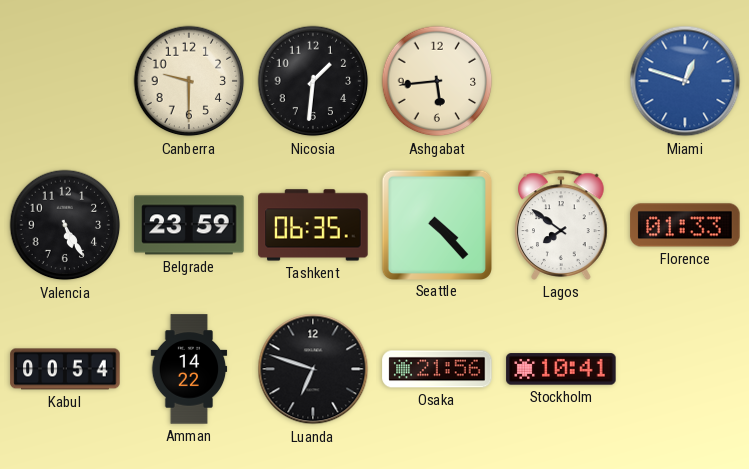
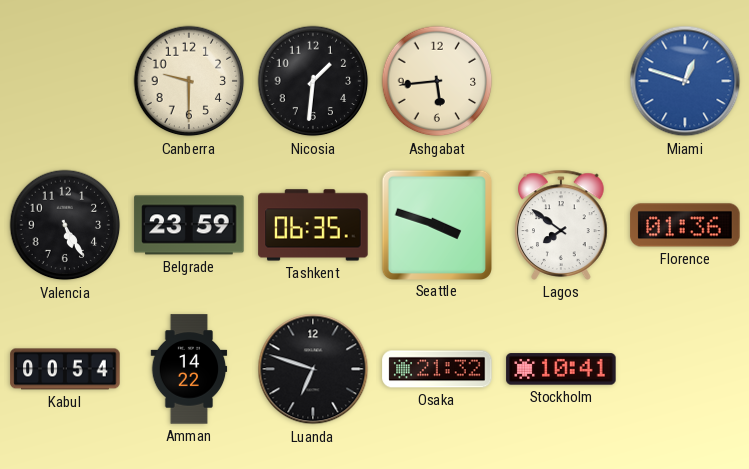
Seattle: 4:23 -> 3:48 (436, 224)
Florence: 01:33 -> 01:36 (685, 225)
Osaka: 21:56 -> 21:32 (437, 369)
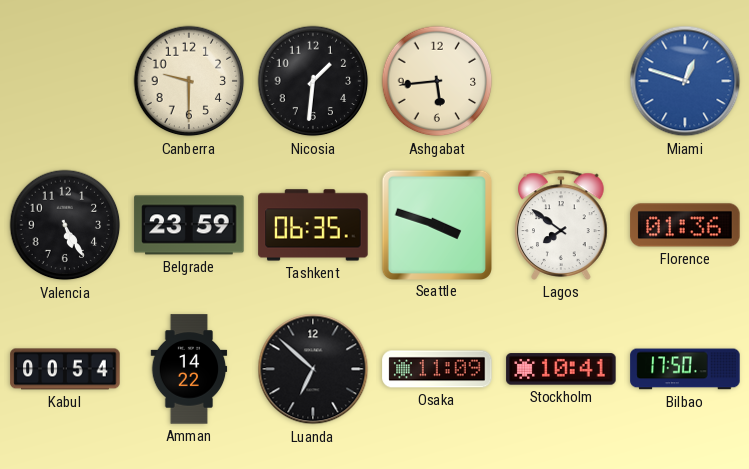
Luanda: 6:48 -> 6:52 (313, 369)
Osaka: 21:32 -> 11:09 (437, 369)
Bilbao: none -> 17:50 (685, 369)
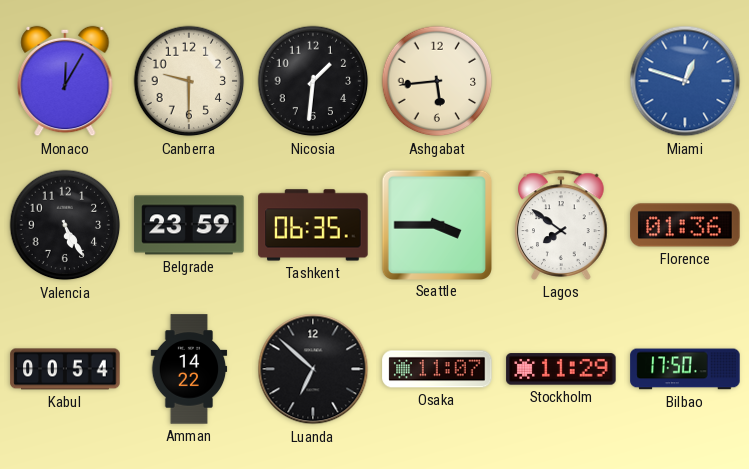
Monaco: none -> 12:05 (65, 81)
Seattle: 3:48 -> 3:45 (436, 224)
Osaka: 11:09 -> 11:07 (437, 369)
Stockholm: 10:41 -> 11:29 (561, 369)
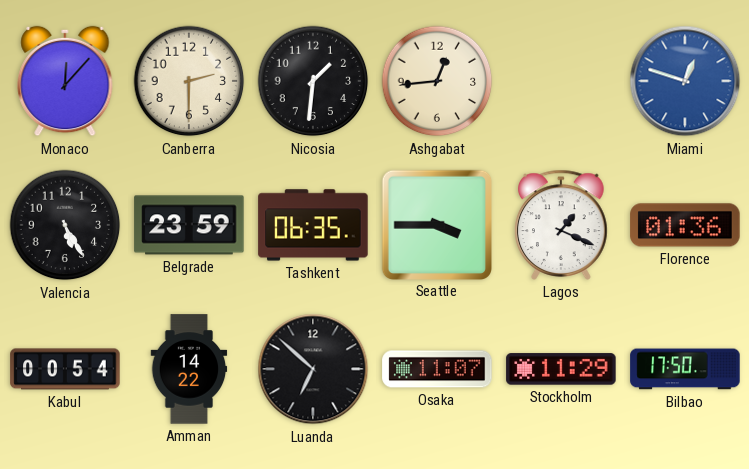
Monaco: 12:05 -> 12:07 (65, 81)
Canberra: 9:30 -> 2:30 (189, 81)
Ashgabat: 5:44 -> 12:44 (437, 81)
Lagos: 7:51 -> 1:19 (561, 225)
